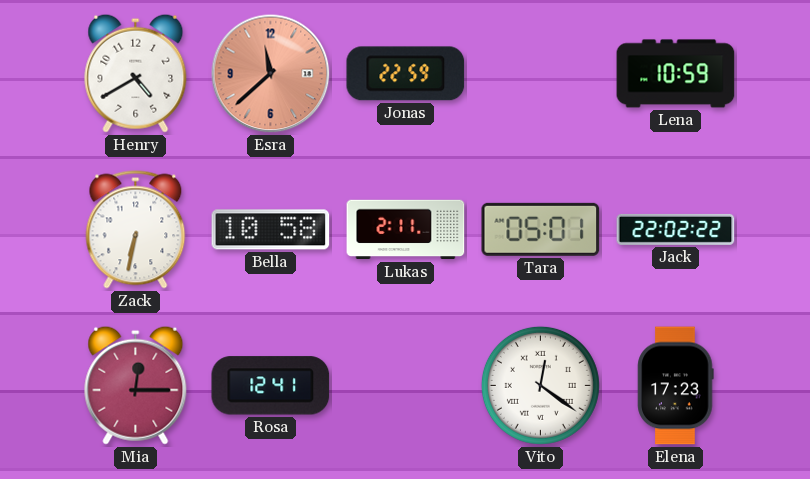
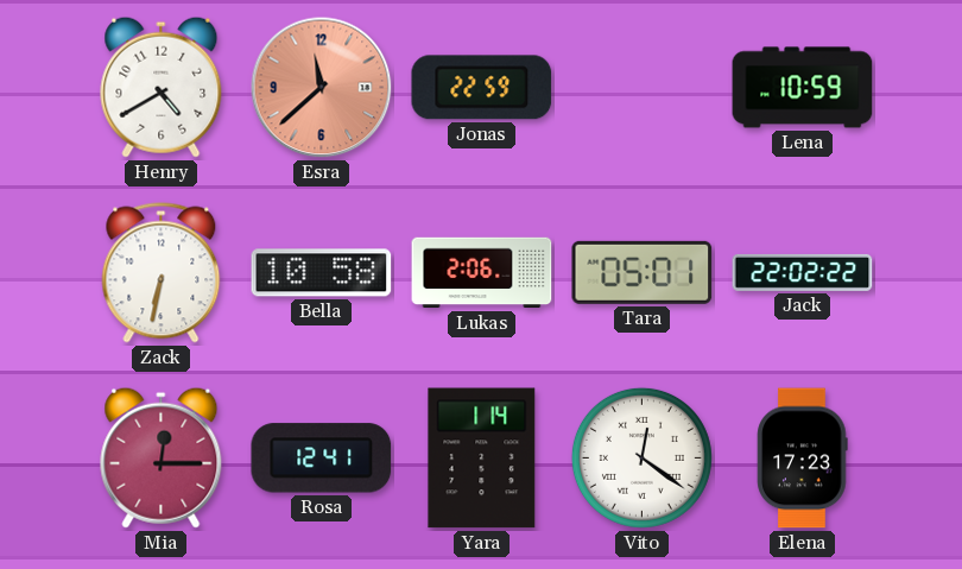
Lukas: 2:11 -> 2:06 (482, 273)
Yara: none -> 1:14 (482, 459)
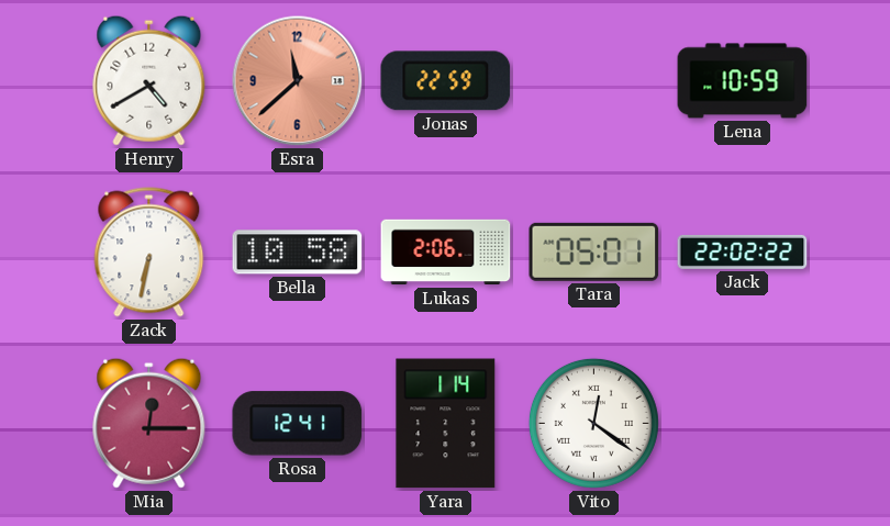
Elena: 17:23 -> none (803, 459)
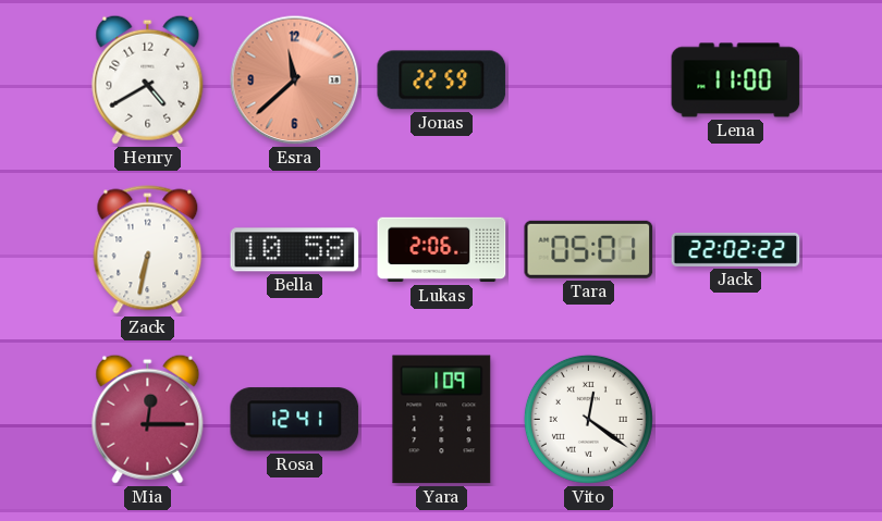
Lena: 10:59 -> 11:00 (736, 80)
Yara: 1:14 -> 1:09 (442, 420)
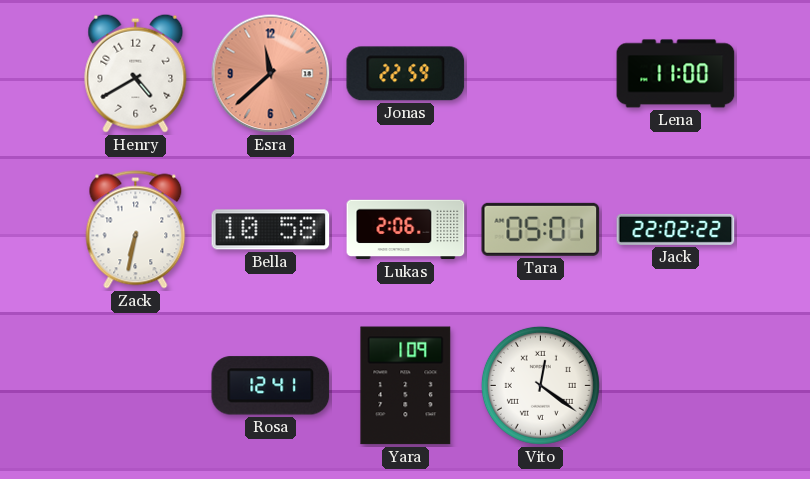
Mia: 12:15 -> none (148, 419)
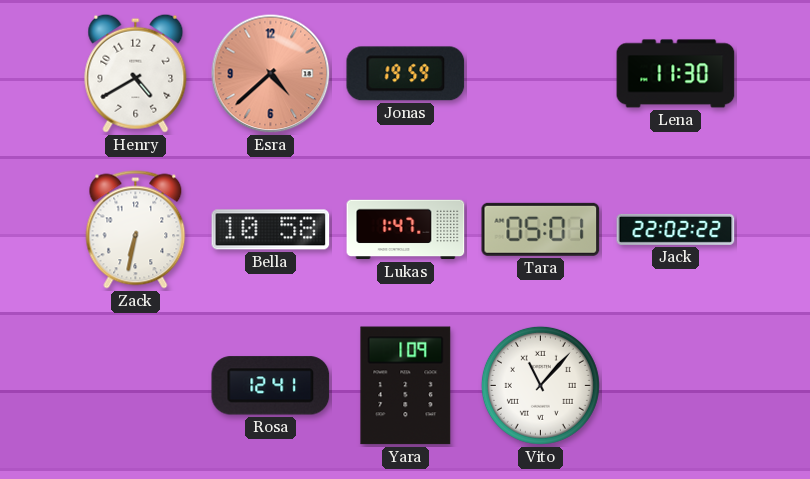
Esra: 11:38 -> 4:38 (271, 74)
Jonas: 22:59 -> 19:59 (406, 74)
Lena: 11:00 -> 11:30 (676, 74)
Lukas: 2:06 -> 1:47 (406, 230)
Vito: 12:21 -> 11:07 (540, 385)
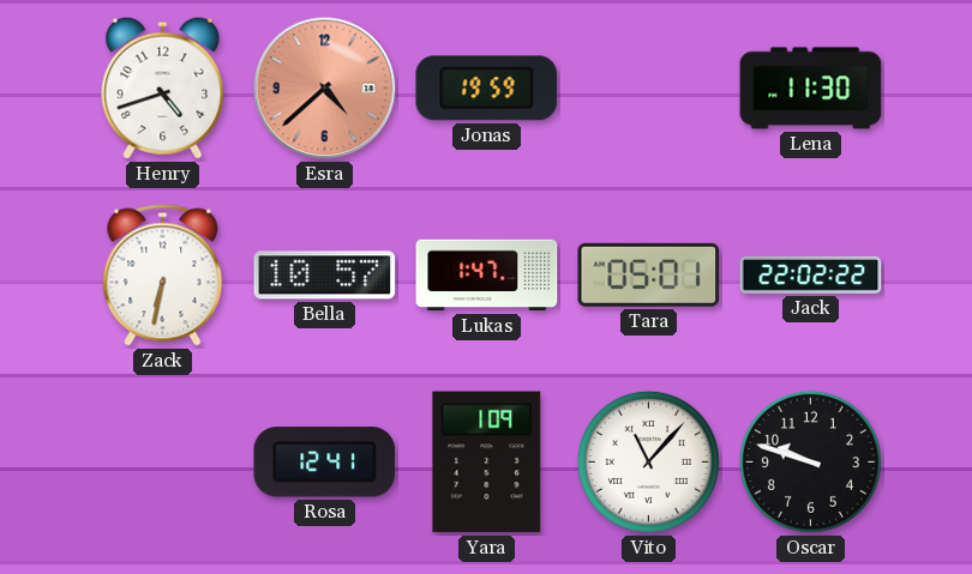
Henry: 4:40 -> 4:42 (163, 87)
Bella: 10:58 -> 10:57 (325, 276)
Oscar: none -> 9:48 (810, 461)
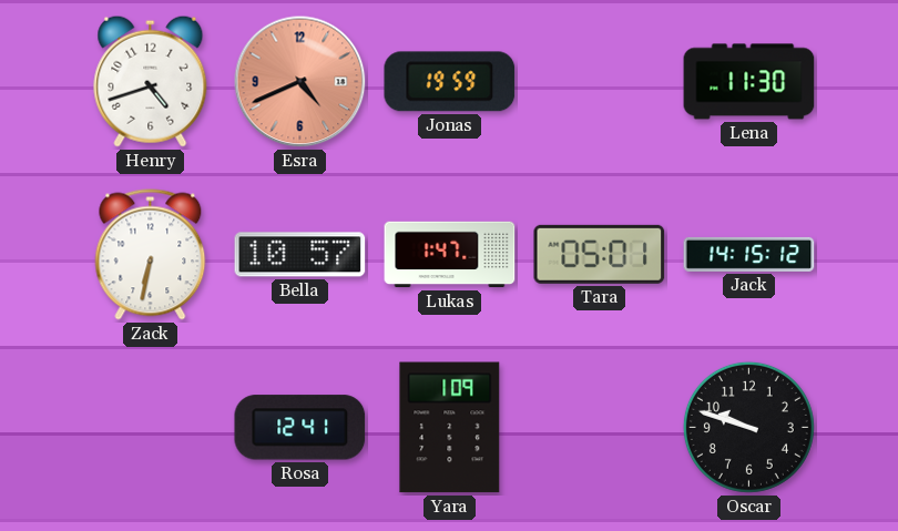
Esra: 4:38 -> 4:41 (300, 82)
Jack: 22:02 -> 14:15 (749, 254)
Vito: 11:07 -> none (648, 461)
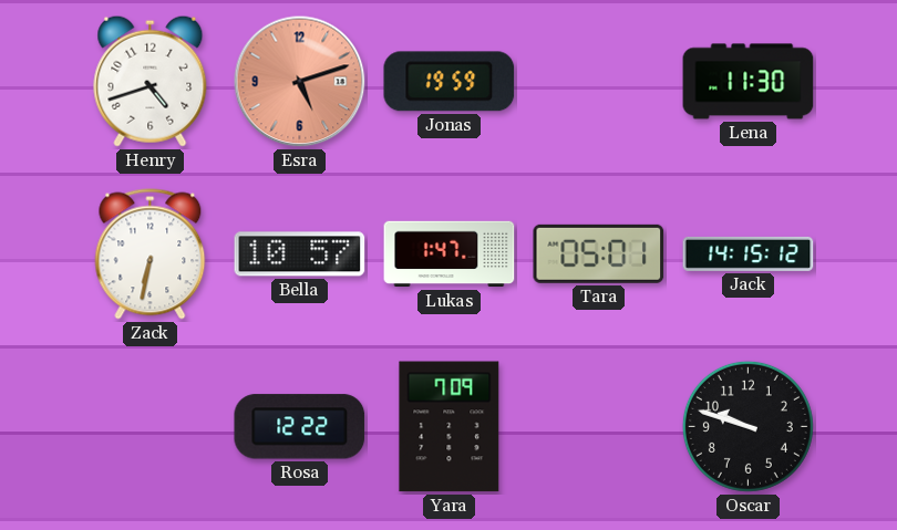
Esra: 4:41 -> 5:12 (300, 82)
Rosa: 12:41 -> 12:22 (300, 427)
Yara: 1:09 -> 7:09 (450, 427)
